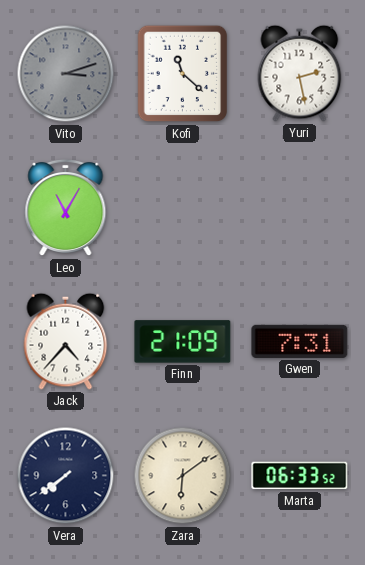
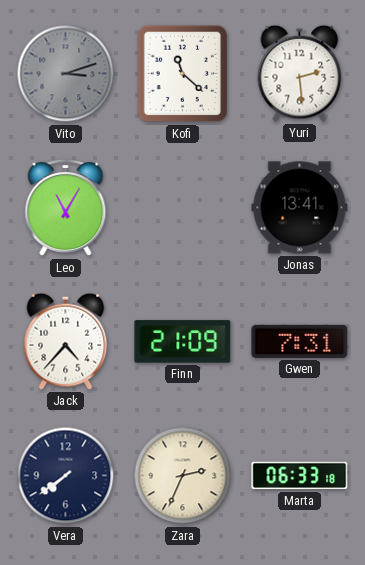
Yuri: 2:28 -> 2:29 (300, 73)
Jonas: none -> 13:41 (300, 208)
Zara: 6:09 -> 2:34 (183, 476)
Marta: 06:33:52 -> 06:33:18 (300, 476)
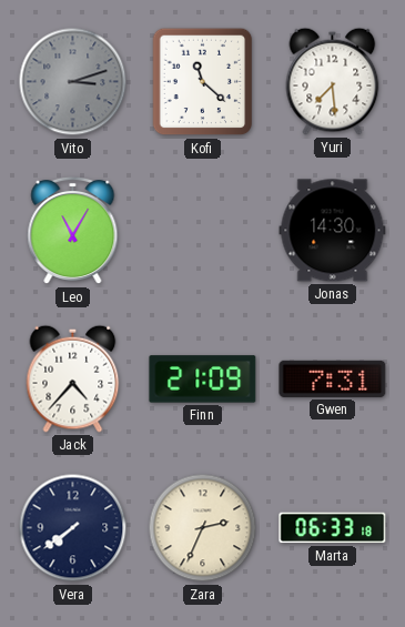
Yuri: 2:29 -> 7:29 (333, 81)
Jonas: 13:41 -> 14:30 (333, 231)
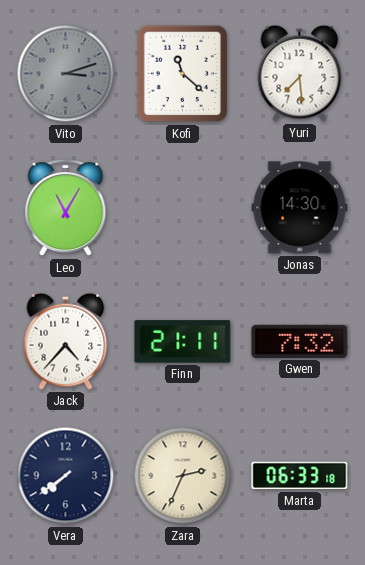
Finn: 21:09 -> 21:11 (183, 342)
Gwen: 7:31 -> 7:32 (300, 341)
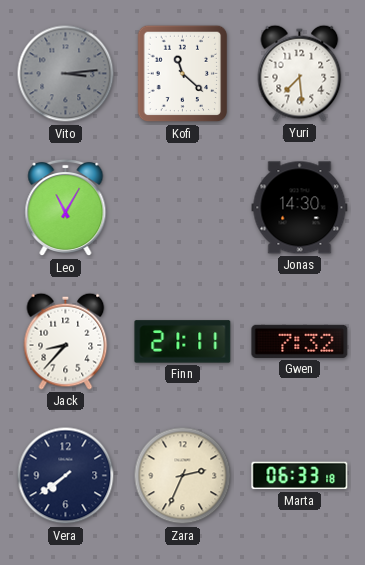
Vito: 3:12 -> 3:14 (66, 74)
Jack: 4:37 -> 8:37 (66, 341)
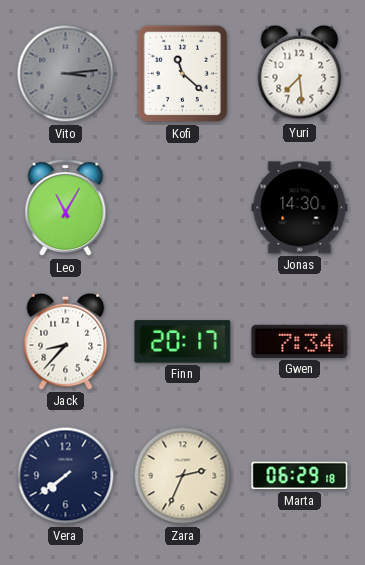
Finn: 21:11 -> 20:17 (183, 342)
Gwen: 7:32 -> 7:34 (300, 341)
Marta: 06:33 -> 06:29 (300, 476)
